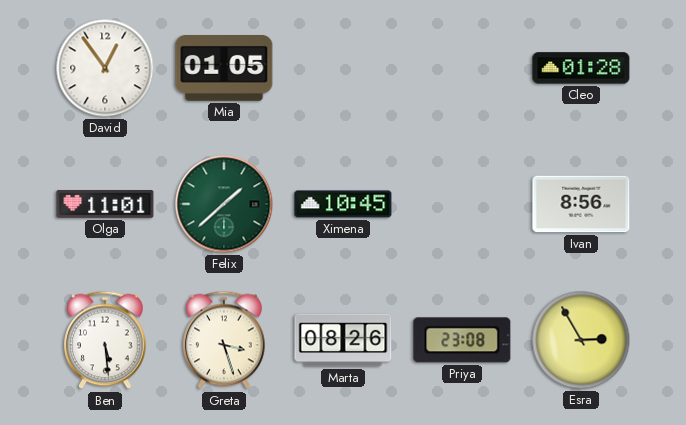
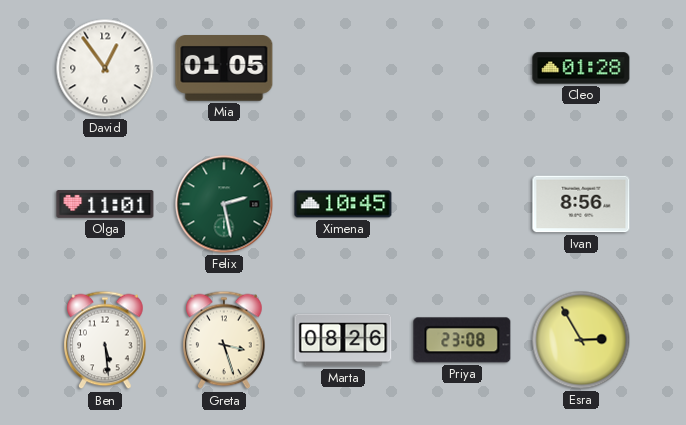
Felix: 1:38 -> 2:28 (224, 204)
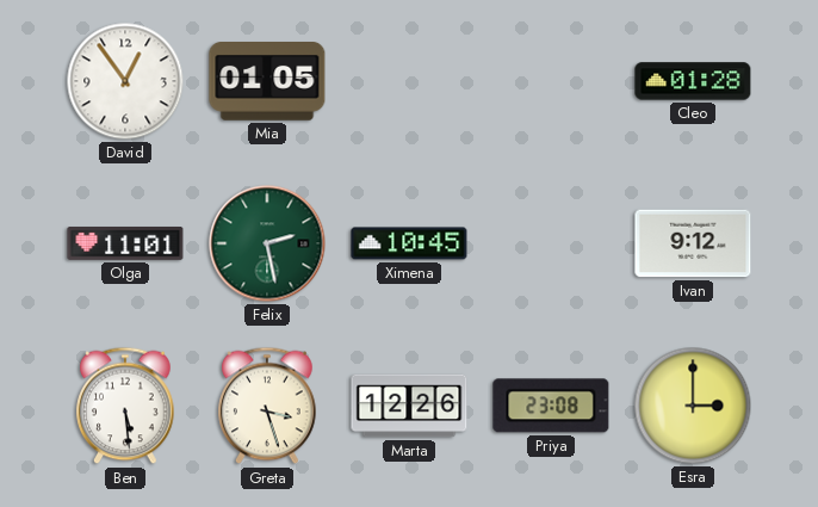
Ivan: 8:56 -> 9:12 (693, 243)
Marta: 08:26 -> 12:26 (409, 406)
Esra: 2:55 -> 3:00 (693, 406)
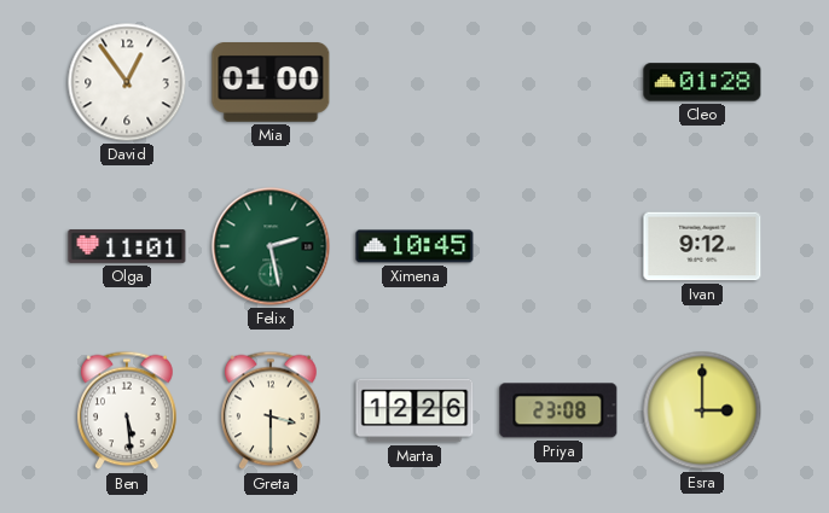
Mia: 01:05 -> 01:00 (271, 83)
Greta: 3:27 -> 3:30 (271, 410)
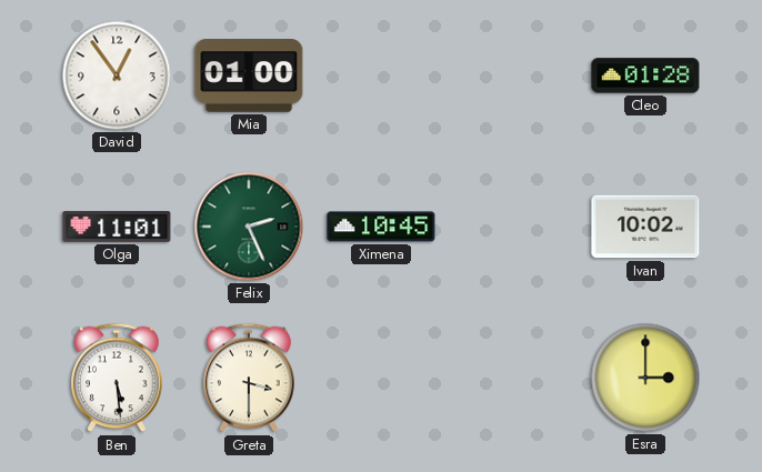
Felix: 2:28 -> 2:26 (249, 227)
Ivan: 9:12 -> 10:02 (645, 227)
Marta: 12:26 -> none (414, 410)
Priya: 23:08 -> none (558, 410)
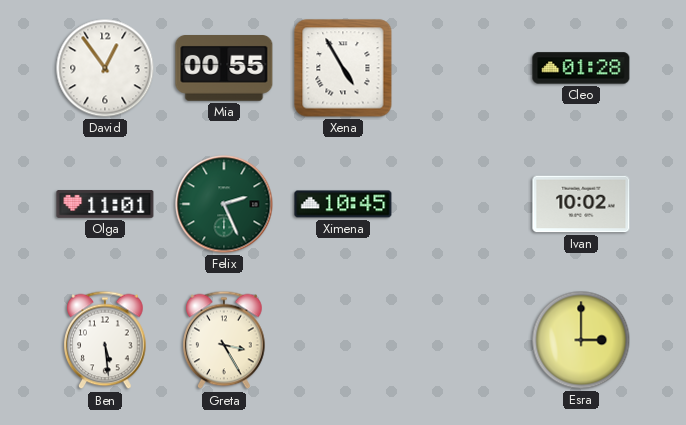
Mia: 01:00 -> 00:55 (224, 69)
Xena: none -> 4:55 (343, 68)
Greta: 3:30 -> 3:25 (224, 340)
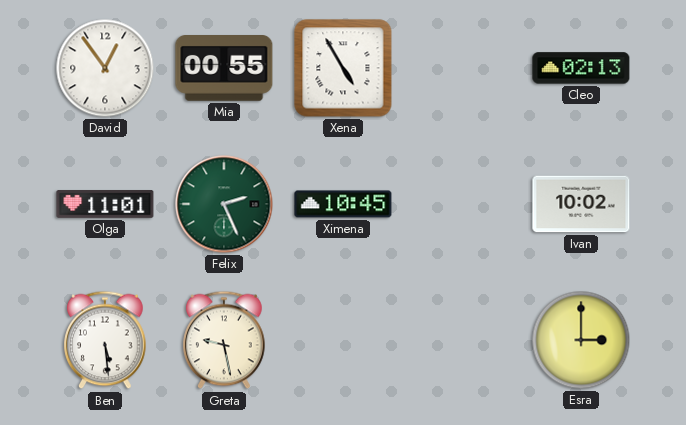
Cleo: 01:28 -> 02:13 (581, 68)
Greta: 3:25 -> 9:28 (224, 340)
